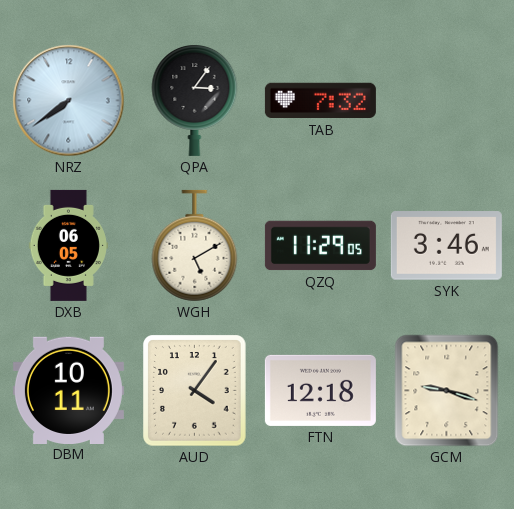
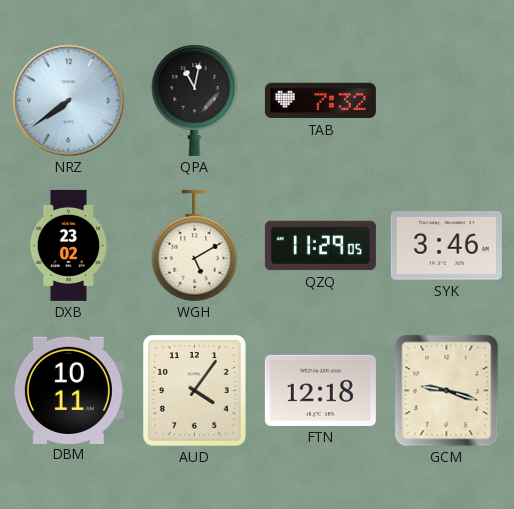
QPA: 3:06 -> 11:02 (195, 101)
DXB: 06:05 -> 23:02 (68, 245)
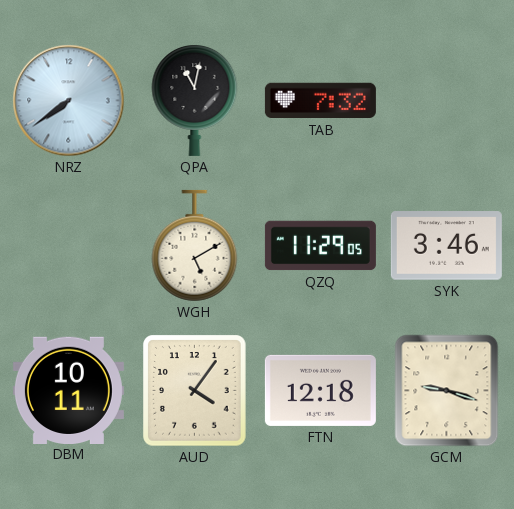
DXB: 23:02 -> none (68, 245)
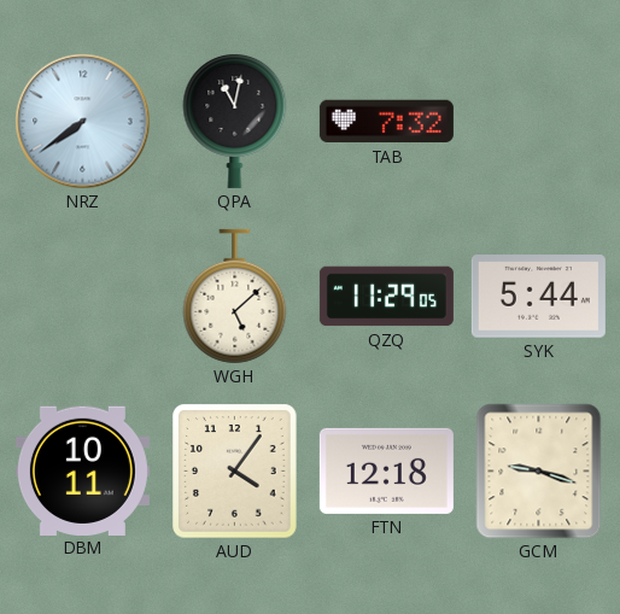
WGH: 5:10 -> 5:08 (235, 297)
SYK: 3:46 -> 5:44 (538, 297)
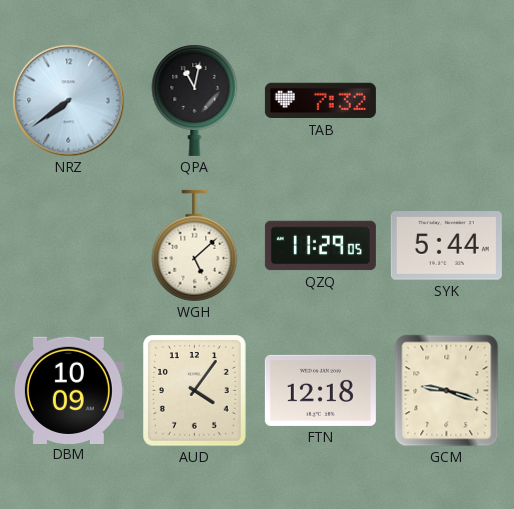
DBM: 10:11 -> 10:09 (68, 390)
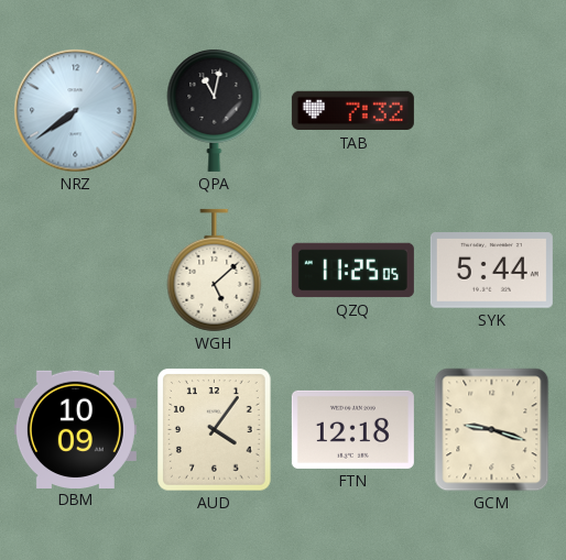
QZQ: 11:29 -> 11:25 (352, 271)
